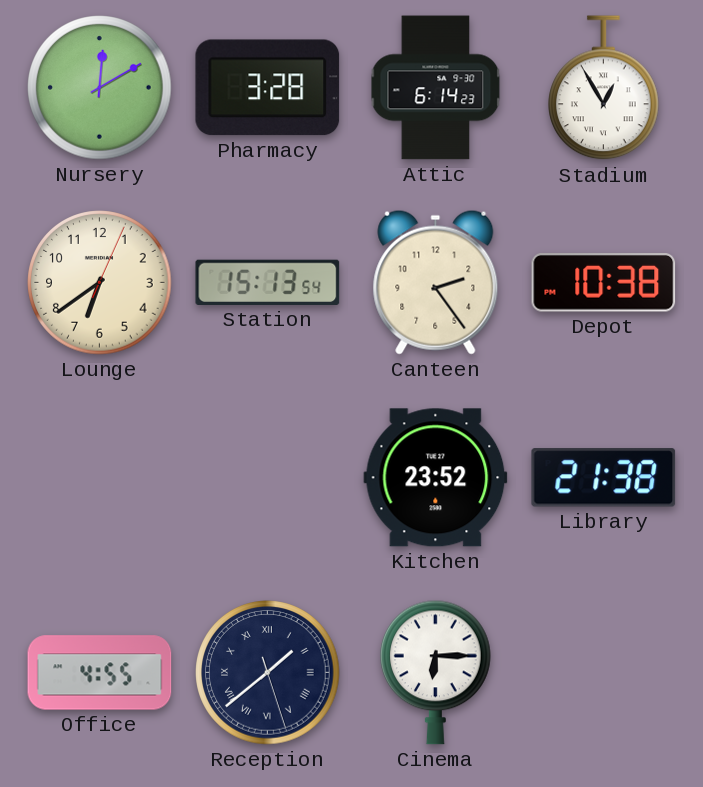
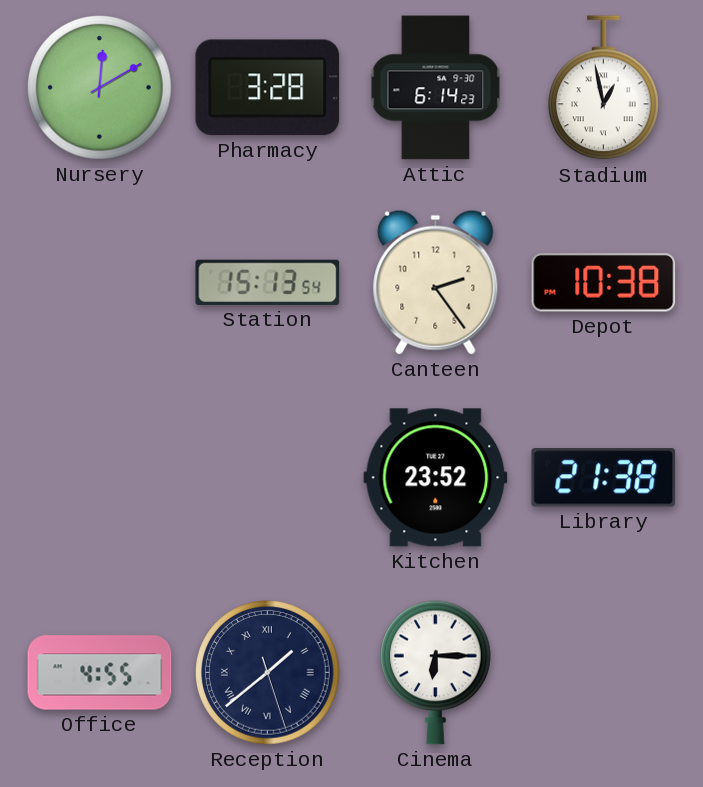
Stadium: 12:55 -> 12:58 (604, 88)
Lounge: 6:39 -> none (100, 283)
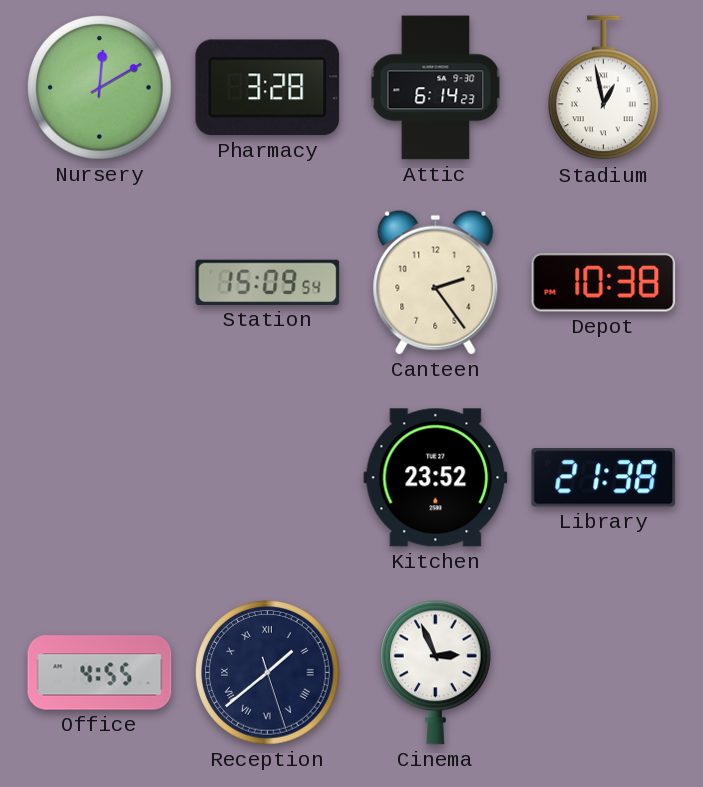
Station: 15:13 -> 15:09 (268, 282)
Cinema: 6:15 -> 2:56 (436, 672)
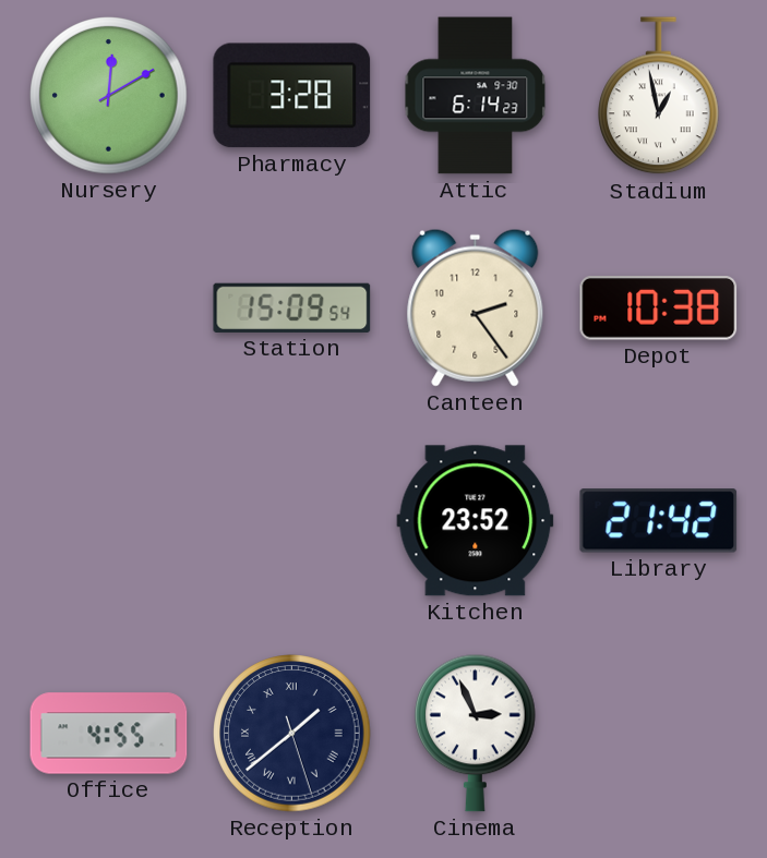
Library: 21:38 -> 21:42 (659, 521)
